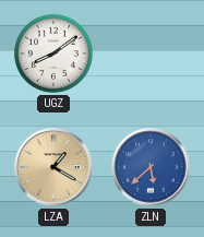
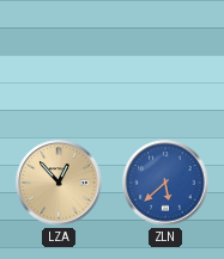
UGZ: 8:09 -> none (53, 54)
LZA: 1:20 -> 12:53 (59, 183)
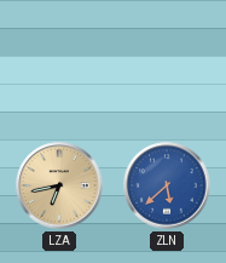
LZA: 12:53 -> 6:43 (59, 185)
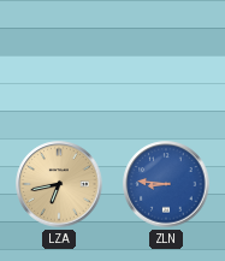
ZLN: 5:38 -> 8:46 (166, 184)
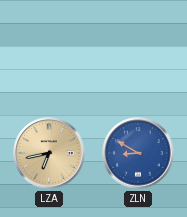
ZLN: 8:46 -> 8:50 (138, 153)
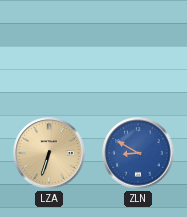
LZA: 6:43 -> 6:33 (49, 153)
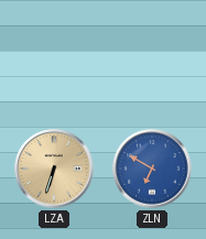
ZLN: 8:50 -> 6:50 (152, 169)
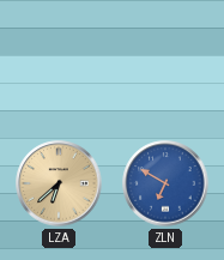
LZA: 6:33 -> 6:38 (59, 183)
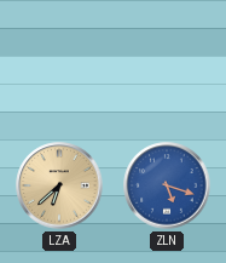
ZLN: 6:50 -> 5:18 (167, 185)
